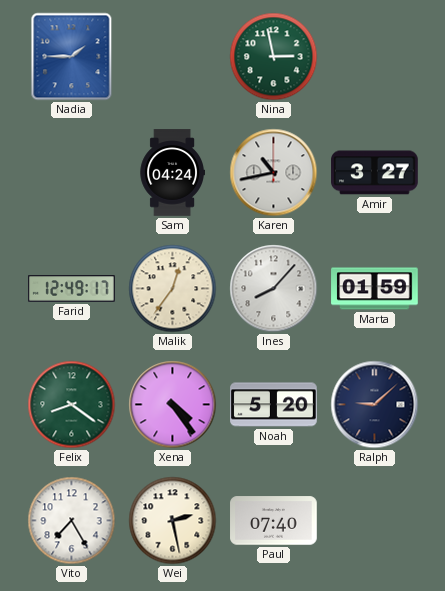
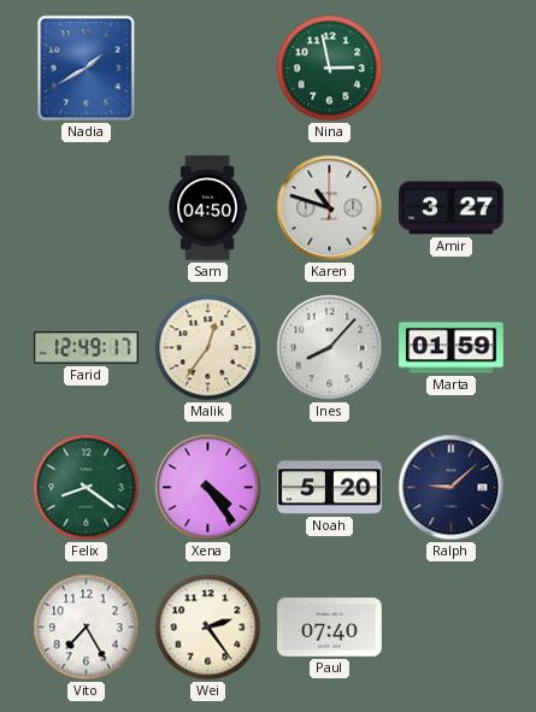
Nadia: 1:45 -> 1:40 (87, 69)
Sam: 04:24 -> 04:50 (207, 208)
Karen: 10:43 -> 10:48 (330, 208)
Wei: 2:28 -> 2:24 (208, 628)
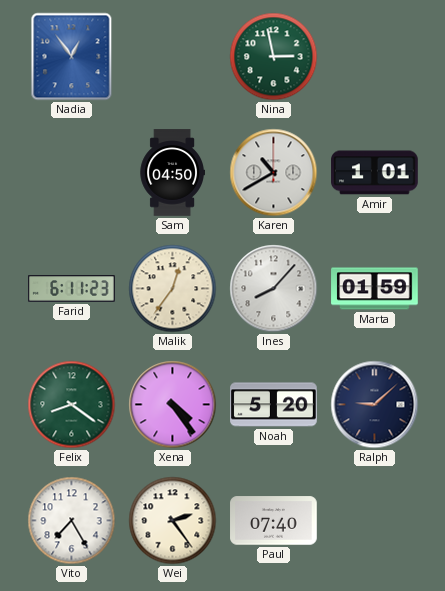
Nadia: 1:40 -> 12:54 (72, 57)
Karen: 10:48 -> 10:40 (274, 173)
Amir: 3:27 -> 1:01 (375, 173)
Farid: 12:49 -> 6:11 (72, 289)
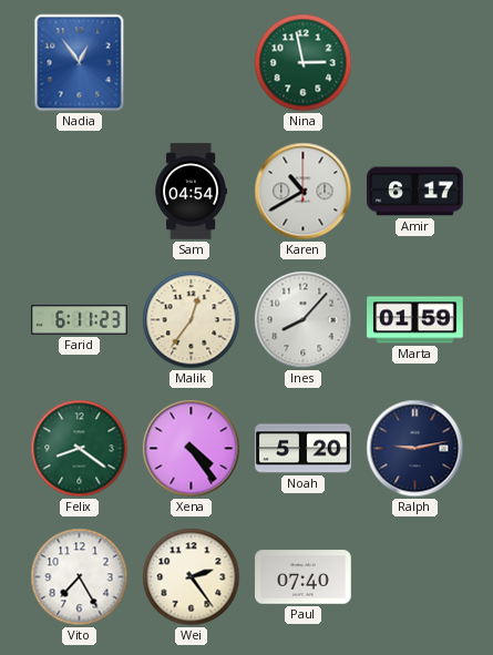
Sam: 04:50 -> 04:54 (191, 192)
Amir: 1:01 -> 6:17 (415, 192)
Ralph: 9:08 -> 9:13 (415, 449)
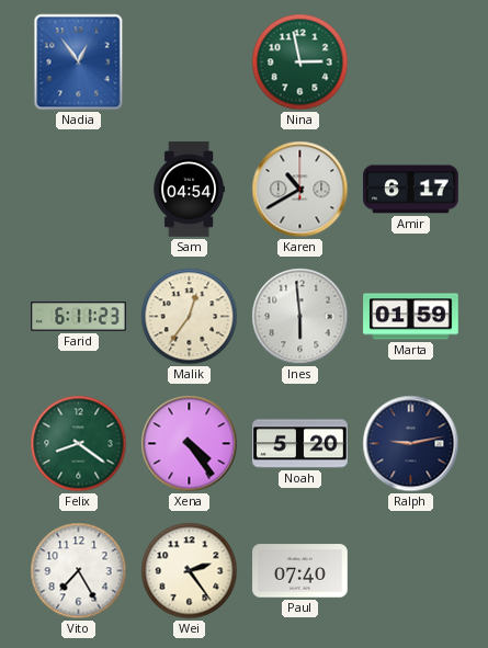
Ines: 8:07 -> 5:59 (300, 317)
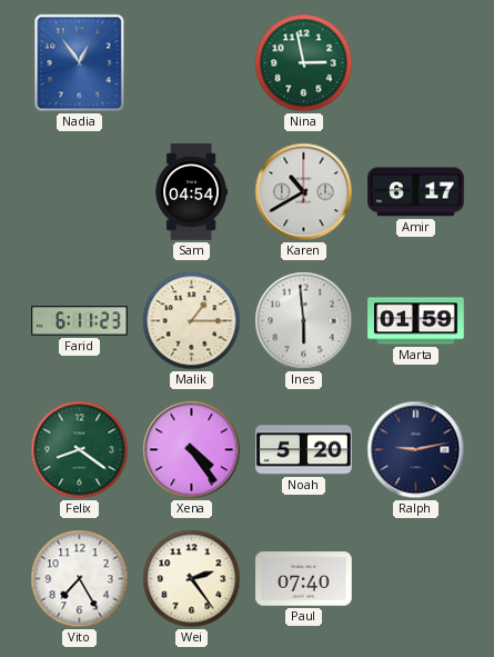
Malik: 12:36 -> 1:15 (192, 321)
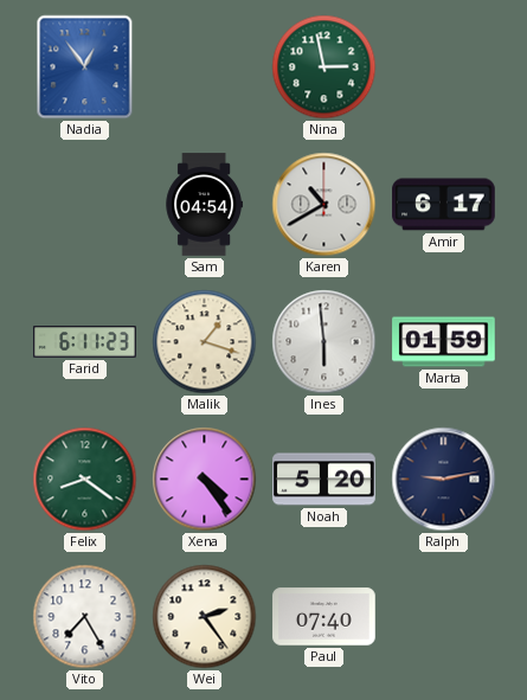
Malik: 1:15 -> 1:18 (205, 342)
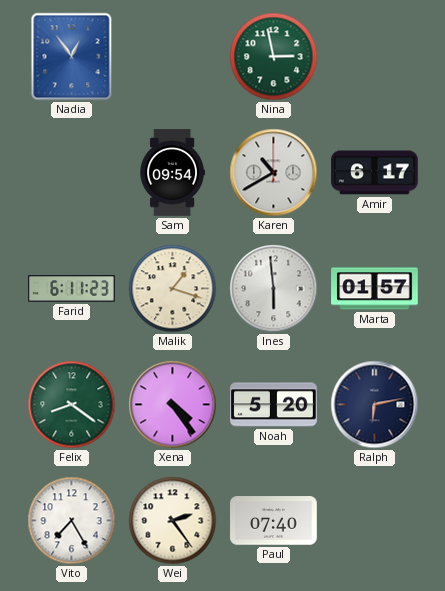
Sam: 04:54 -> 09:54 (172, 173)
Marta: 01:59 -> 01:57 (375, 289)
Ralph: 9:13 -> 6:13 (375, 405)
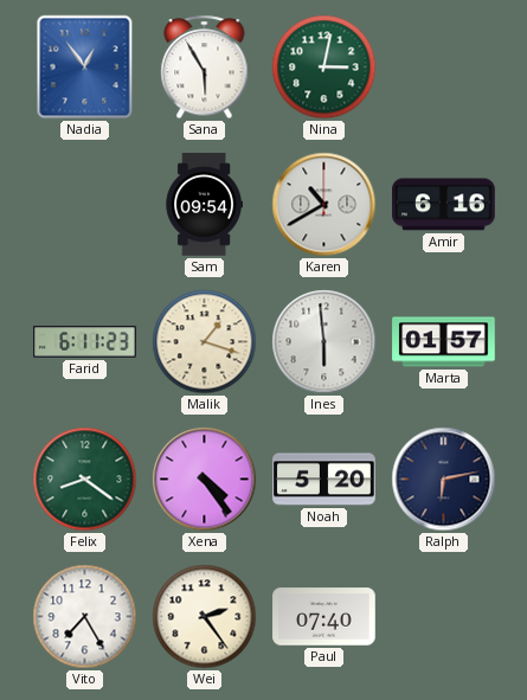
Sana: none -> 5:55 (205, 68)
Nina: 2:58 -> 3:02 (324, 68)
Amir: 6:17 -> 6:16 (444, 205)
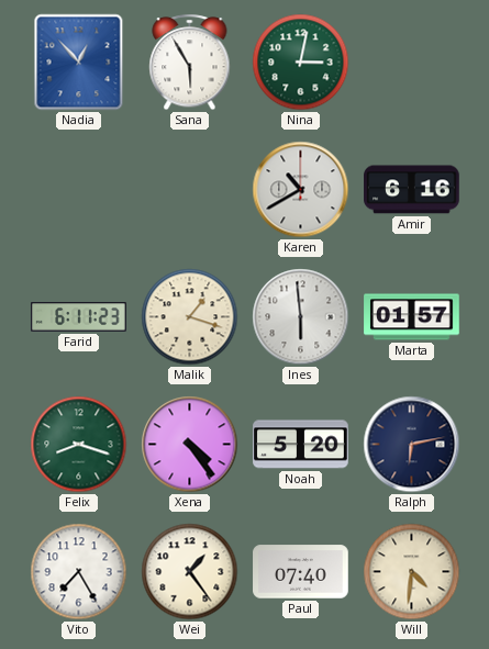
Nadia: 12:54 -> 12:53 (79, 63)
Sam: 09:54 -> none (204, 205)
Felix: 8:21 -> 8:18 (79, 445)
Wei: 2:24 -> 1:24 (190, 572)
Will: none -> 4:31 (412, 572)
